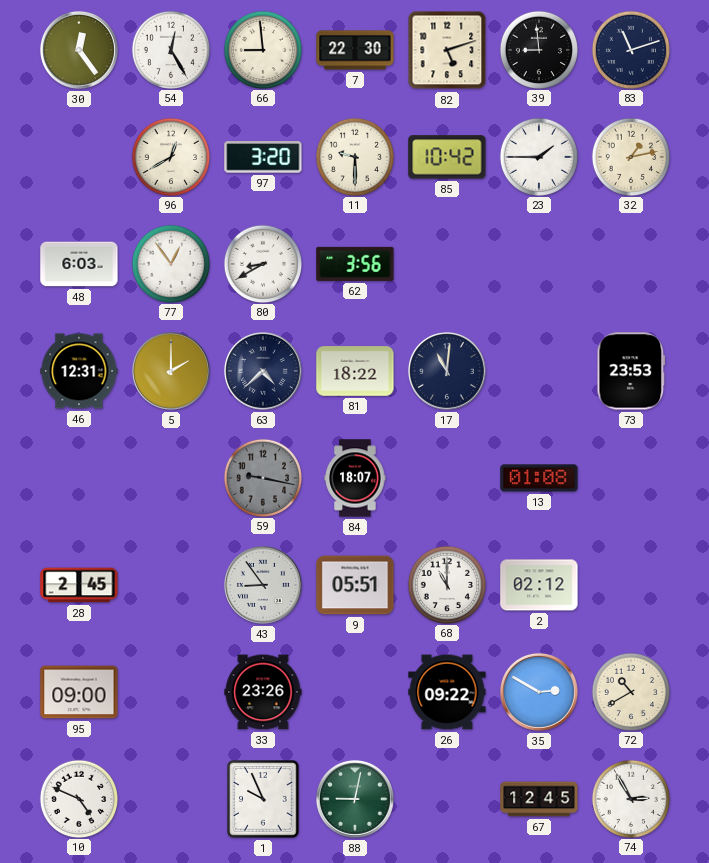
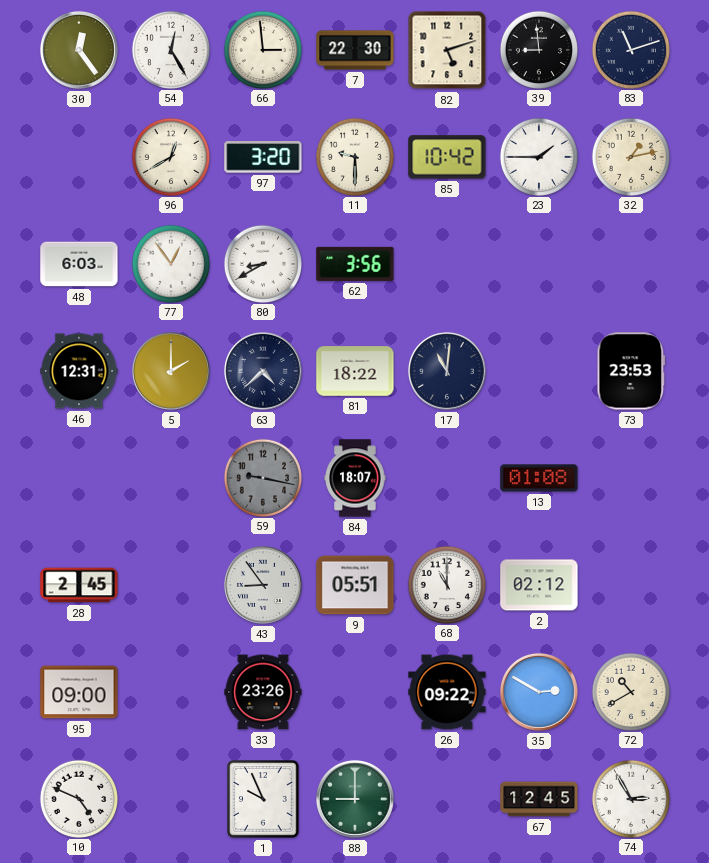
66: 8:59 -> 2:59 (262, 49)
88: 9:02 -> 9:00 (355, 799)
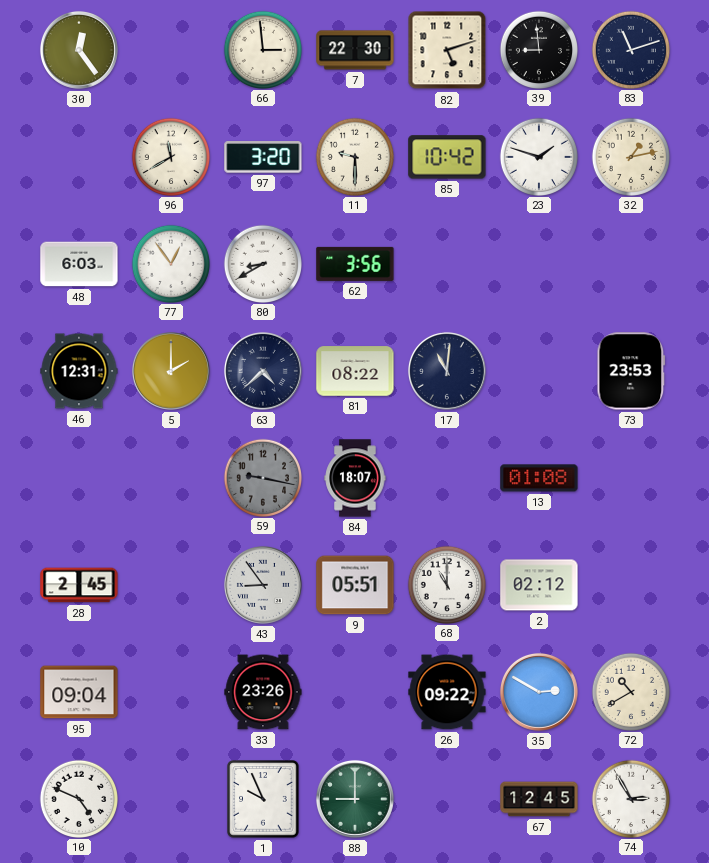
54: 12:25 -> none (170, 49)
96: 12:40 -> 11:40 (170, 156)
23: 1:45 -> 1:48 (538, 156)
81: 18:22 -> 08:22 (355, 371)
95: 09:00 -> 09:04 (79, 692)
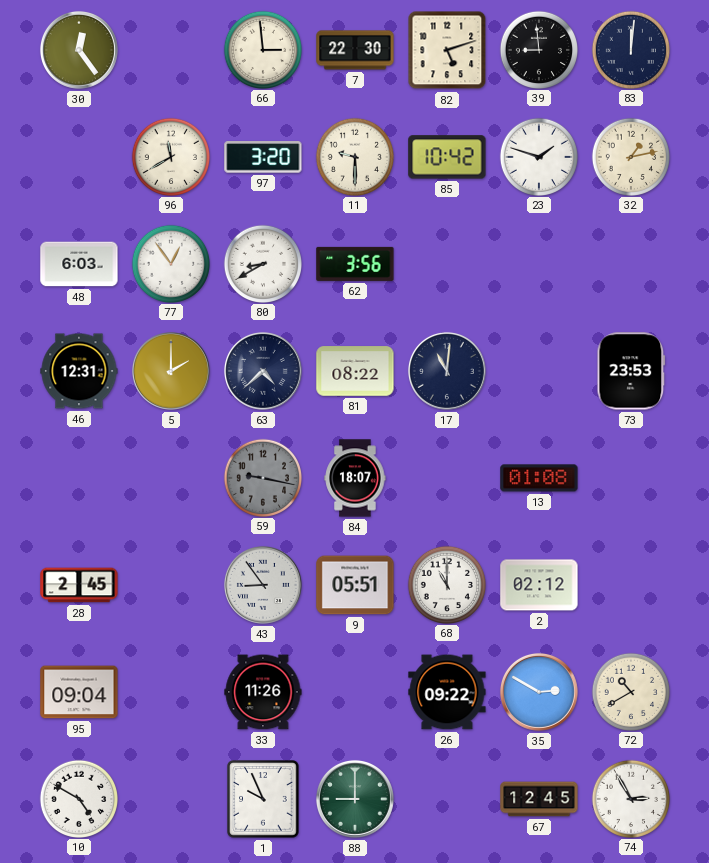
83: 11:12 -> 12:01 (630, 49)
33: 23:26 -> 11:26 (263, 692)
10: 4:49 -> 4:50 (78, 798)
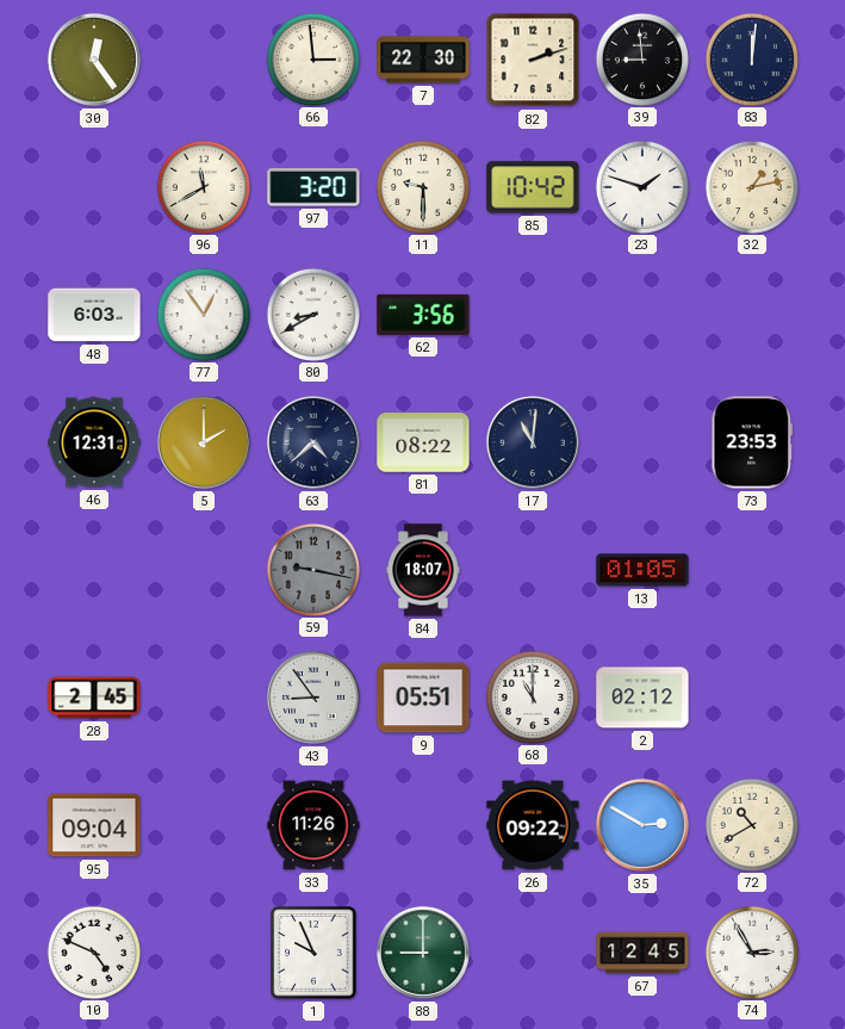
82: 5:12 -> 2:12 (533, 60)
13: 01:08 -> 01:05 (642, 570)
10: 4:50 -> 4:49 (93, 951)
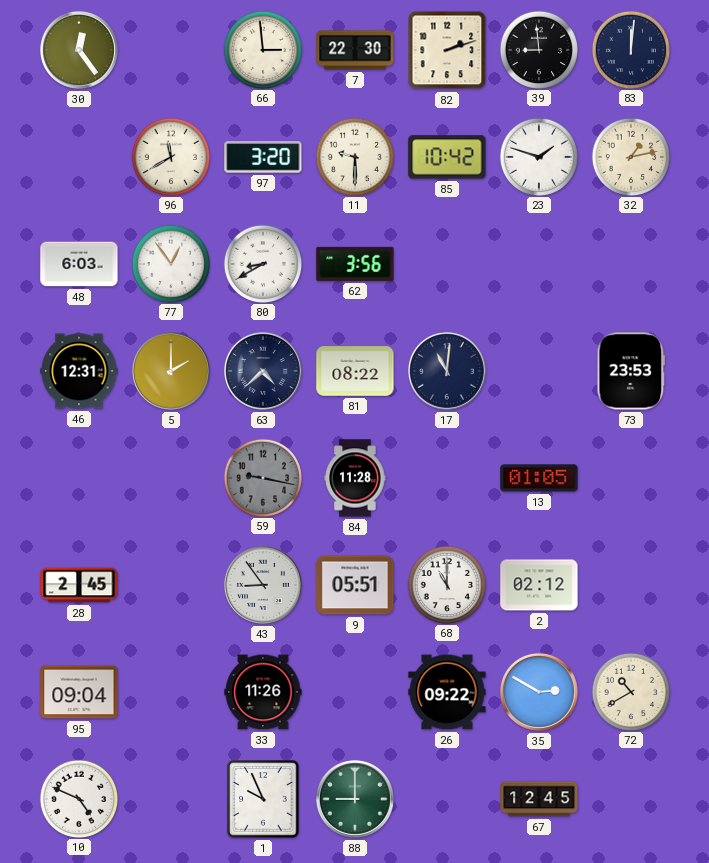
84: 18:07 -> 11:28 (355, 478)
74: 2:55 -> none (751, 951)
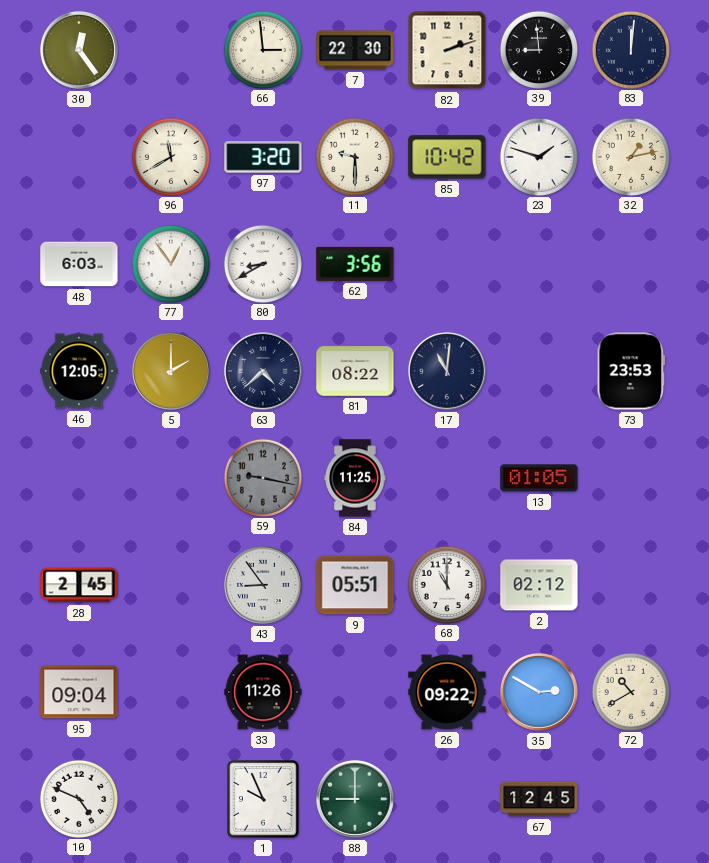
46: 12:31 -> 12:05 (79, 371)
84: 11:28 -> 11:25 (355, 478)
